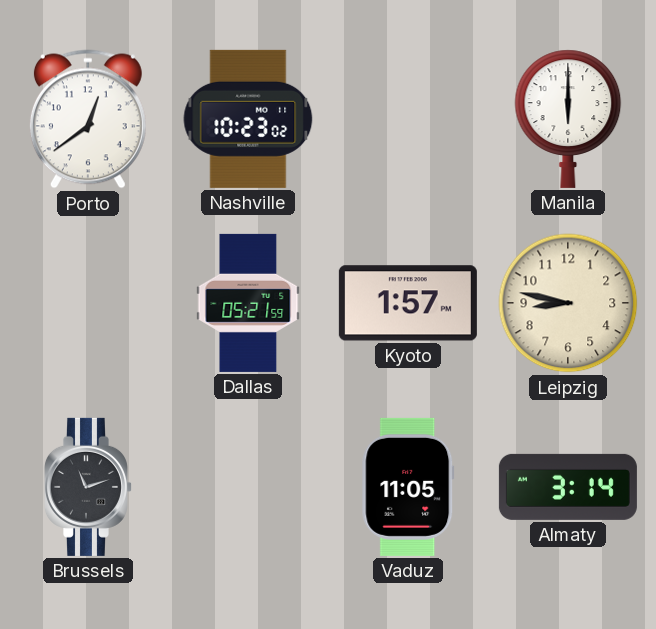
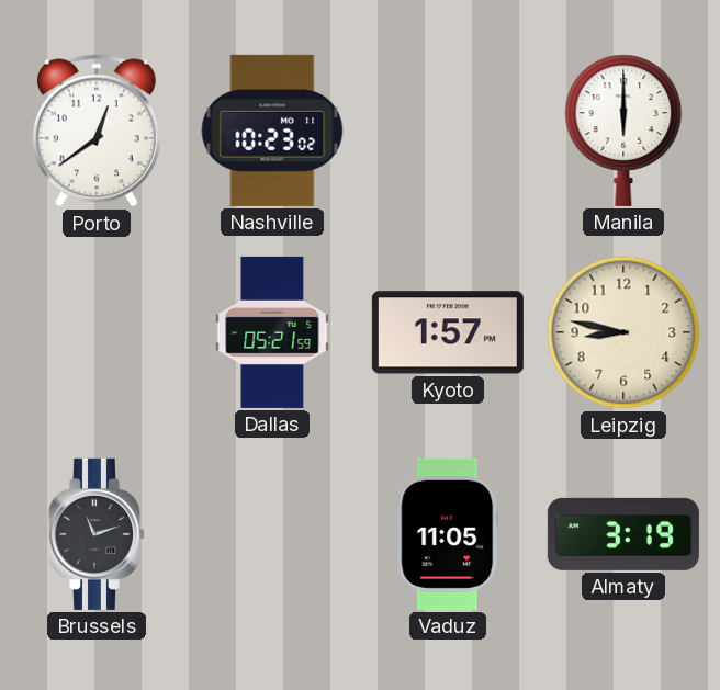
Almaty: 3:14 -> 3:19 (623, 534)
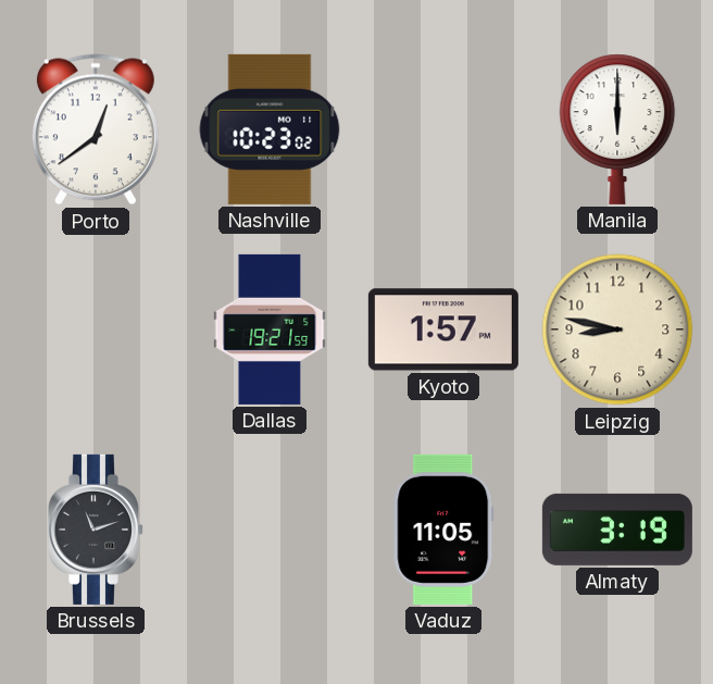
Dallas: 05:21 -> 19:21 (270, 329)
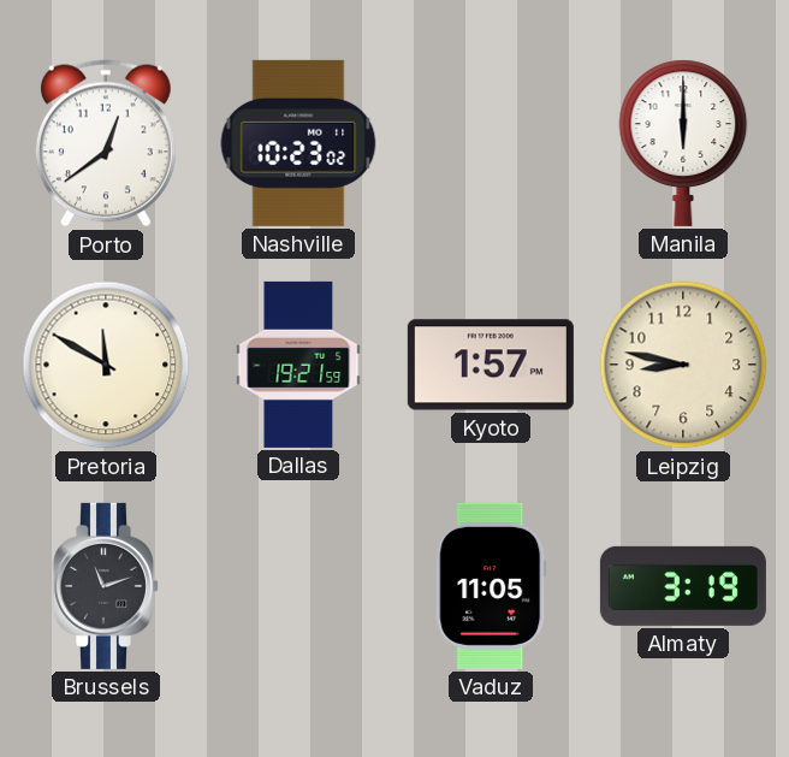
Pretoria: none -> 11:50 (106, 365)
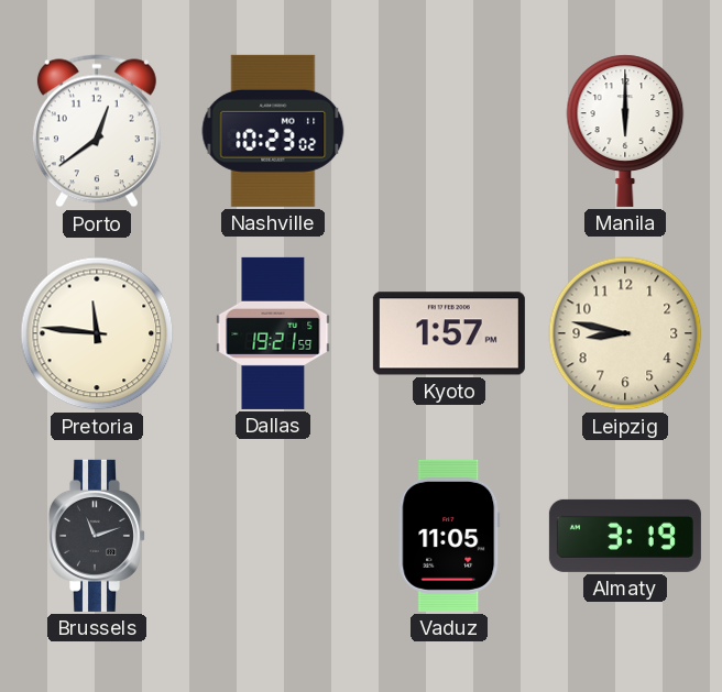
Pretoria: 11:50 -> 11:46 (97, 333)
